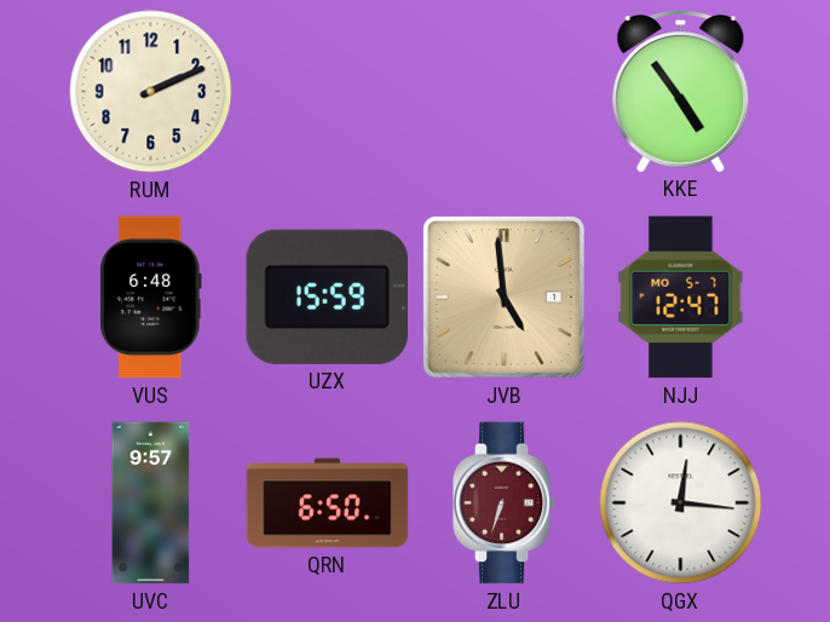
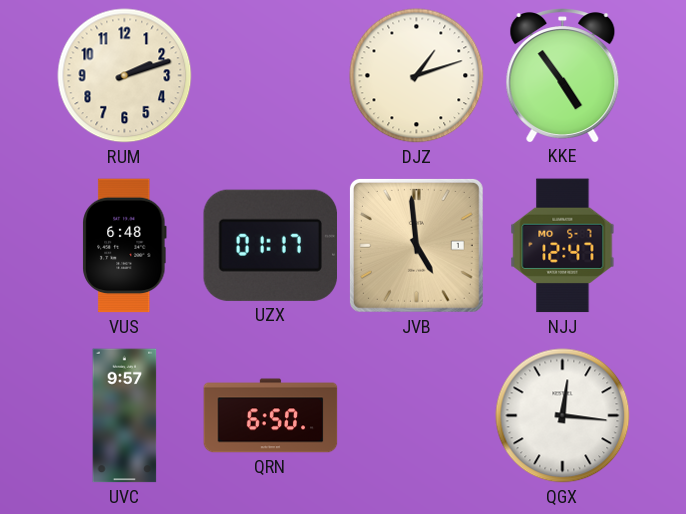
RUM: 2:11 -> 2:12 (125, 76)
DJZ: none -> 1:12 (417, 76)
UZX: 15:59 -> 01:17 (270, 245)
ZLU: 6:33 -> none (505, 503)
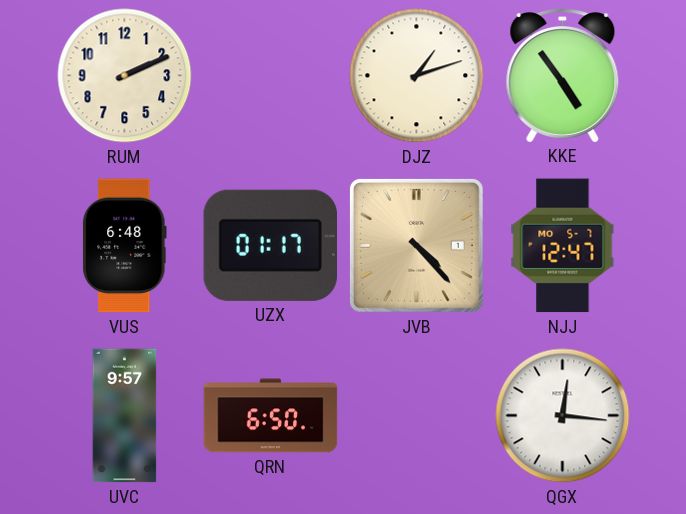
RUM: 2:12 -> 2:11 (125, 76)
JVB: 4:59 -> 4:23 (416, 245)
